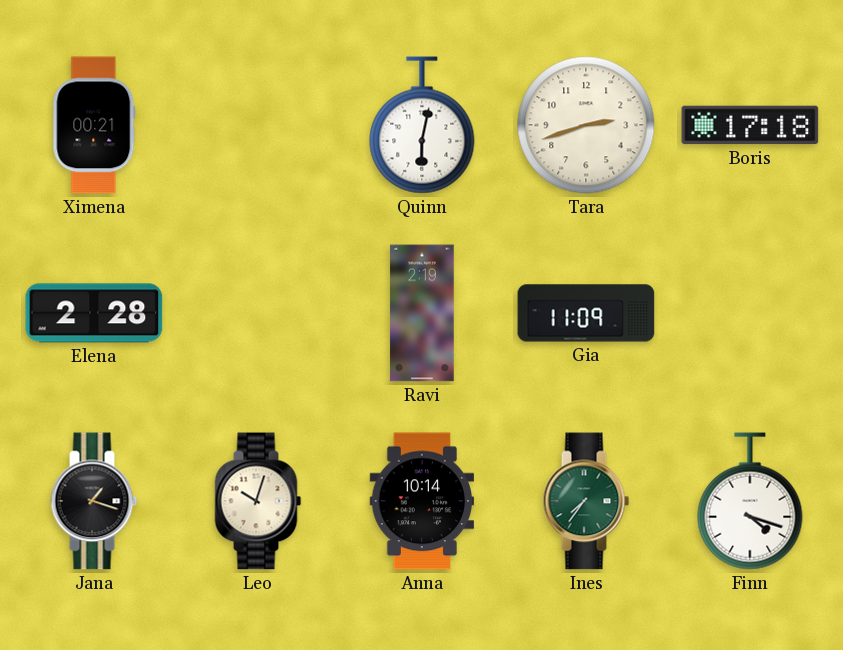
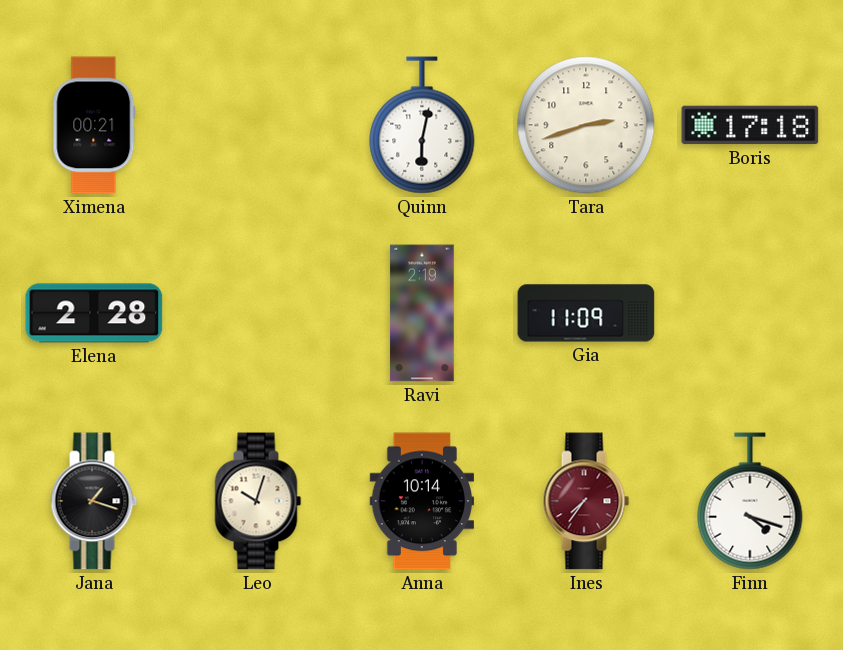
Ines dial: green -> burgundy (586, 501)
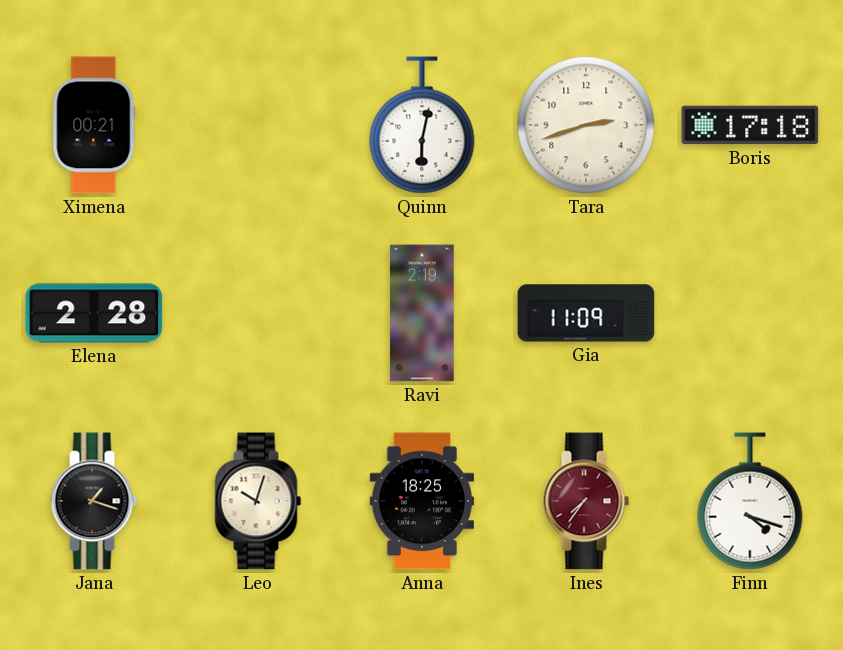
Anna: 10:14 -> 18:25 (421, 501)
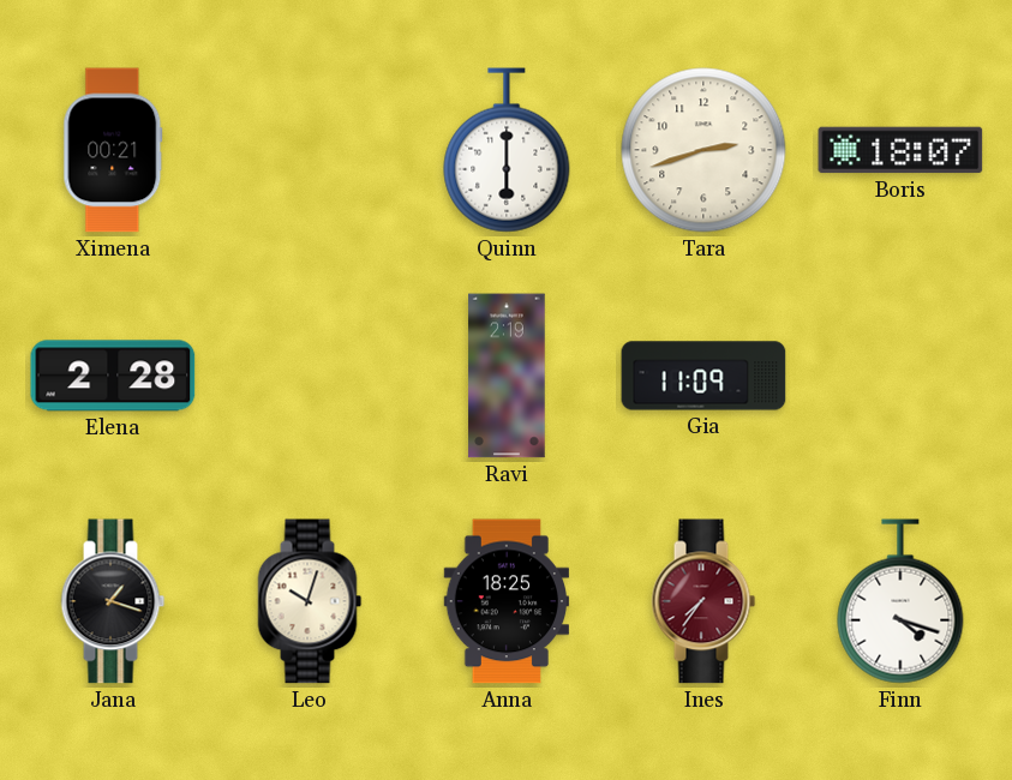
Quinn: 6:02 -> 6:00 (507, 150)
Boris: 17:18 -> 18:07 (900, 150)
